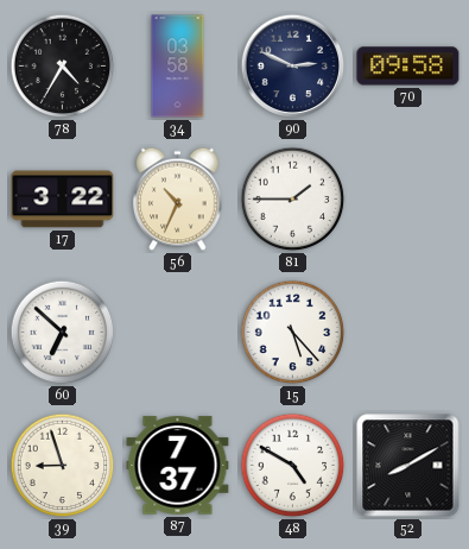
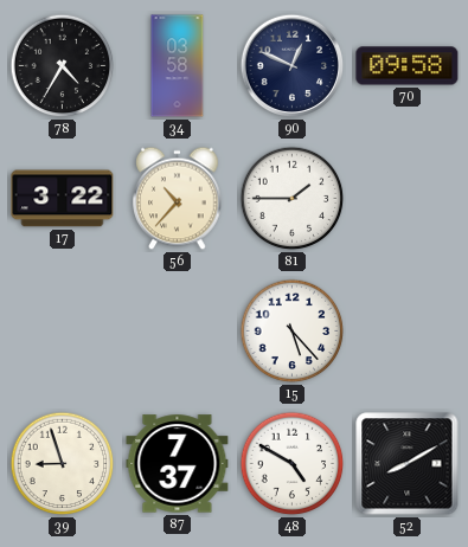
90: 2:49 -> 12:49 (293, 66)
56: 10:34 -> 10:37 (178, 199)
60: 6:52 -> none (63, 333)
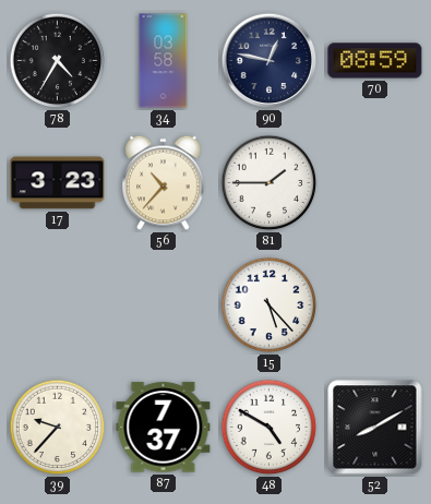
90: 12:49 -> 12:47 (270, 61)
70: 09:58 -> 08:59 (375, 61)
17: 3:22 -> 3:23 (58, 183)
39: 8:57 -> 9:37 (58, 428)
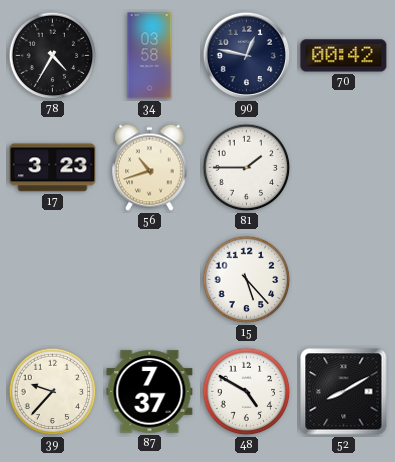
70: 08:59 -> 00:42 (344, 56)
56: 10:37 -> 10:42 (150, 168)
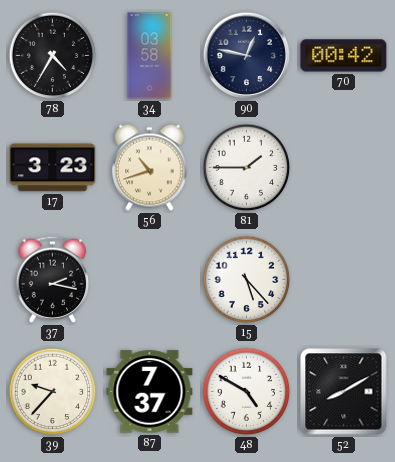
37: none -> 2:17 (53, 279)
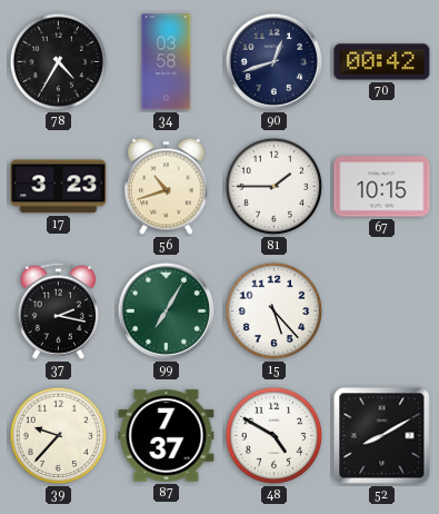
90: 12:47 -> 12:42 (275, 62)
67: none -> 10:15 (382, 187)
99: none -> 7:05 (167, 312)
